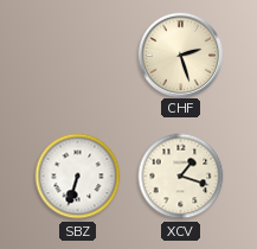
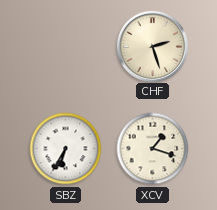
SBZ: 6:33 -> 6:35 (66, 149)
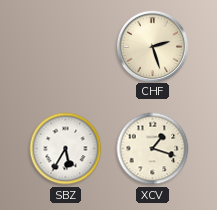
SBZ: 6:35 -> 5:35 (66, 149)
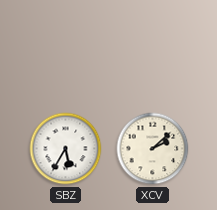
CHF: 2:27 -> none (152, 46)
XCV: 1:18 -> 2:08 (153, 149)
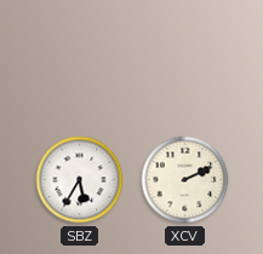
XCV: 2:08 -> 2:11 (185, 180)
